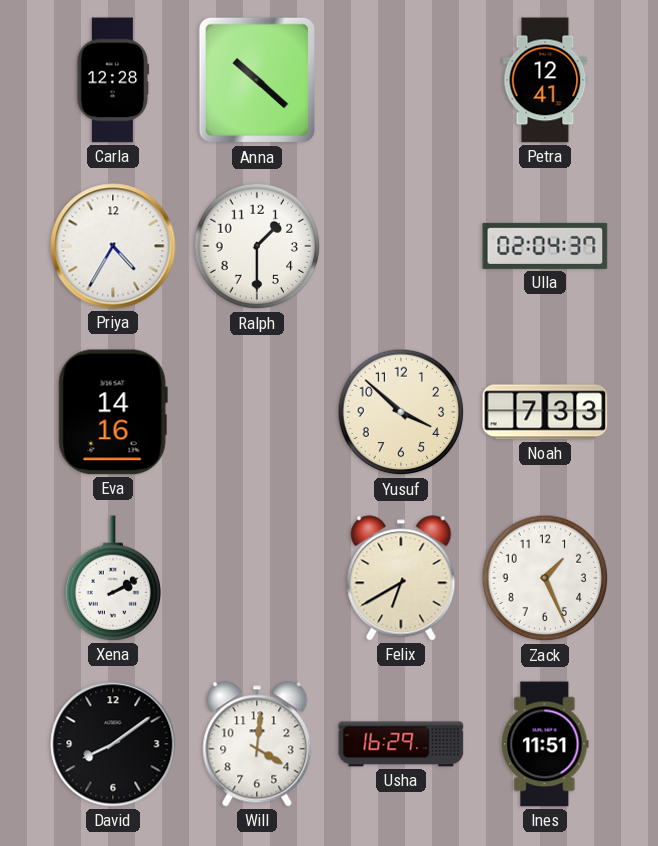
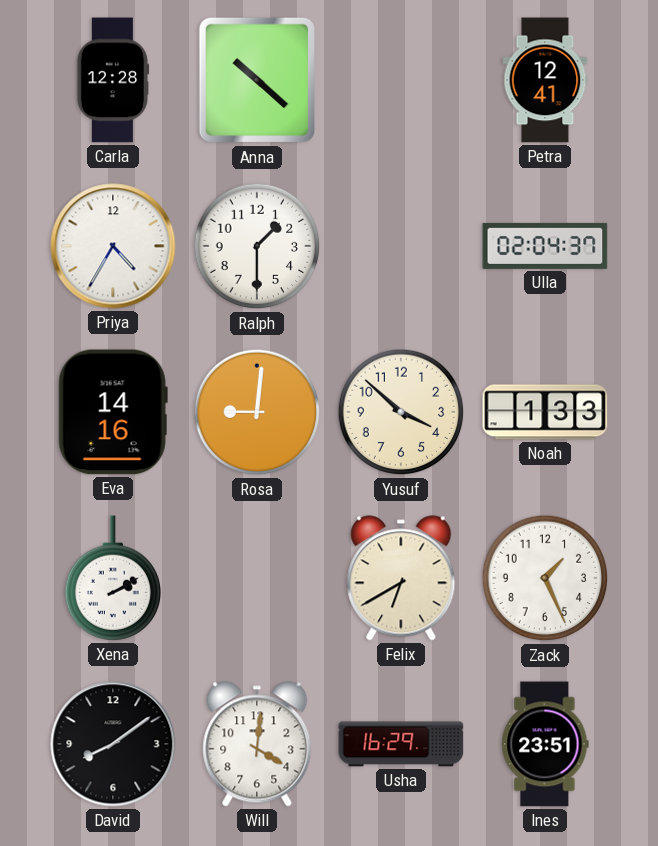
Rosa: none -> 9:01 (257, 412)
Noah: 7:33 -> 1:33 (545, 412)
Ines: 11:51 -> 23:51 (545, 744)
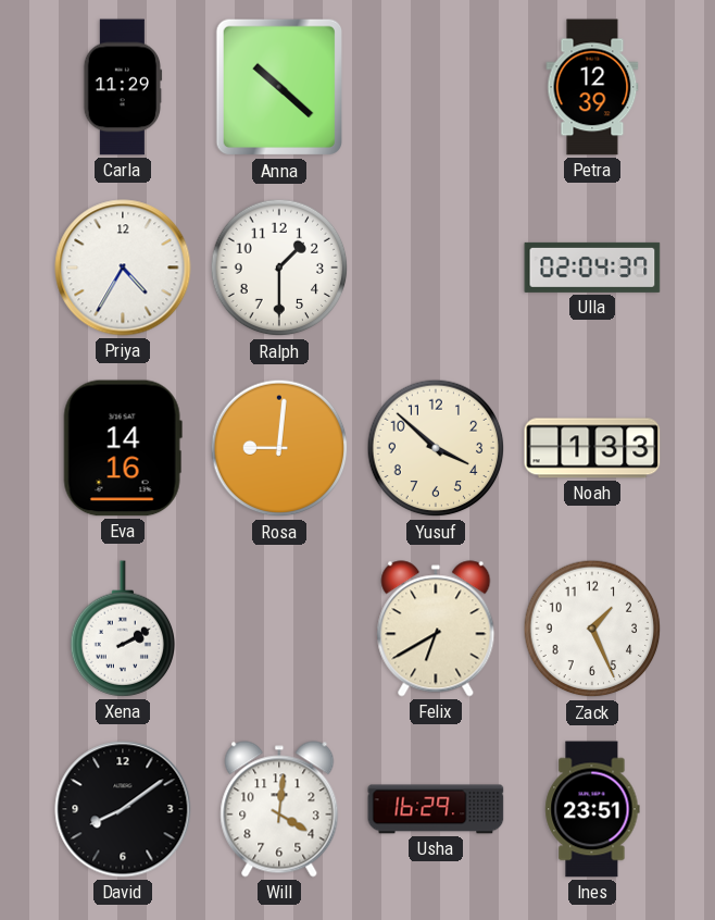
Carla: 12:28 -> 11:29 (123, 87)
Petra: 12:41 -> 12:39 (592, 87)
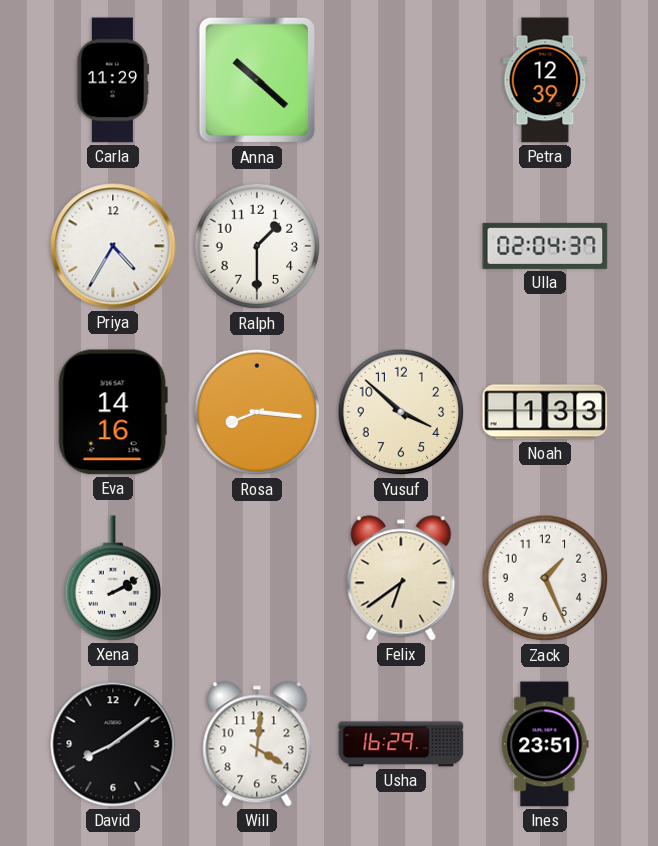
Rosa: 9:01 -> 8:16 (257, 412)
Felix: 6:40 -> 6:39 (401, 578)
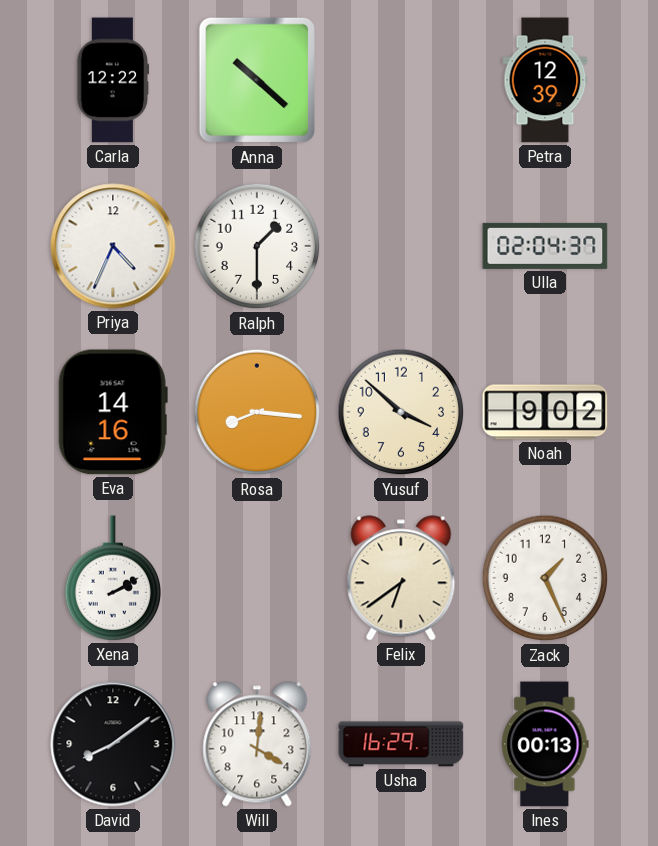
Carla: 11:29 -> 12:22 (113, 80)
Priya: 4:35 -> 4:34 (113, 246)
Noah: 1:33 -> 9:02 (545, 412)
Ines: 23:51 -> 00:13 (545, 744)
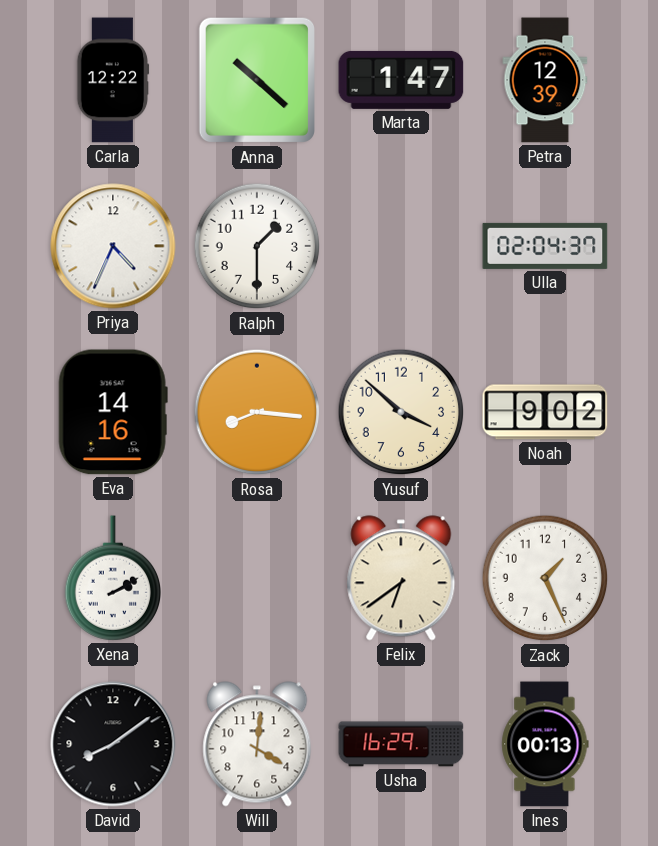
Marta: none -> 1:47 (401, 80)
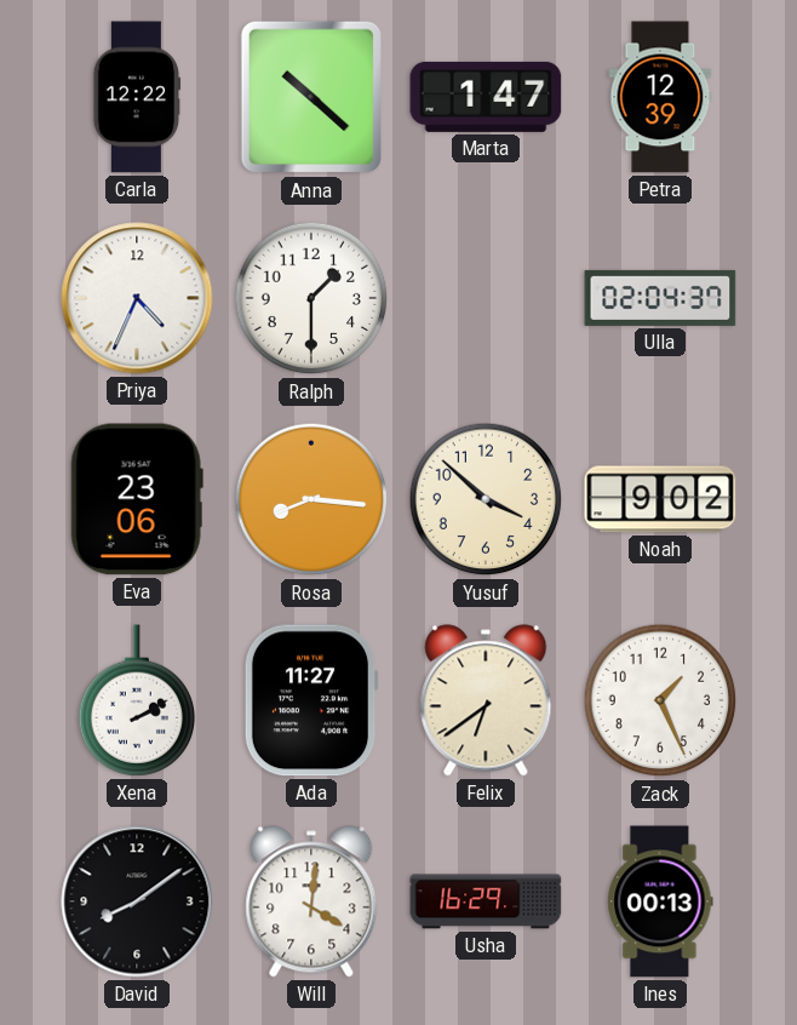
Eva: 14:16 -> 23:06 (137, 499)
Ada: none -> 11:27 (311, 700)
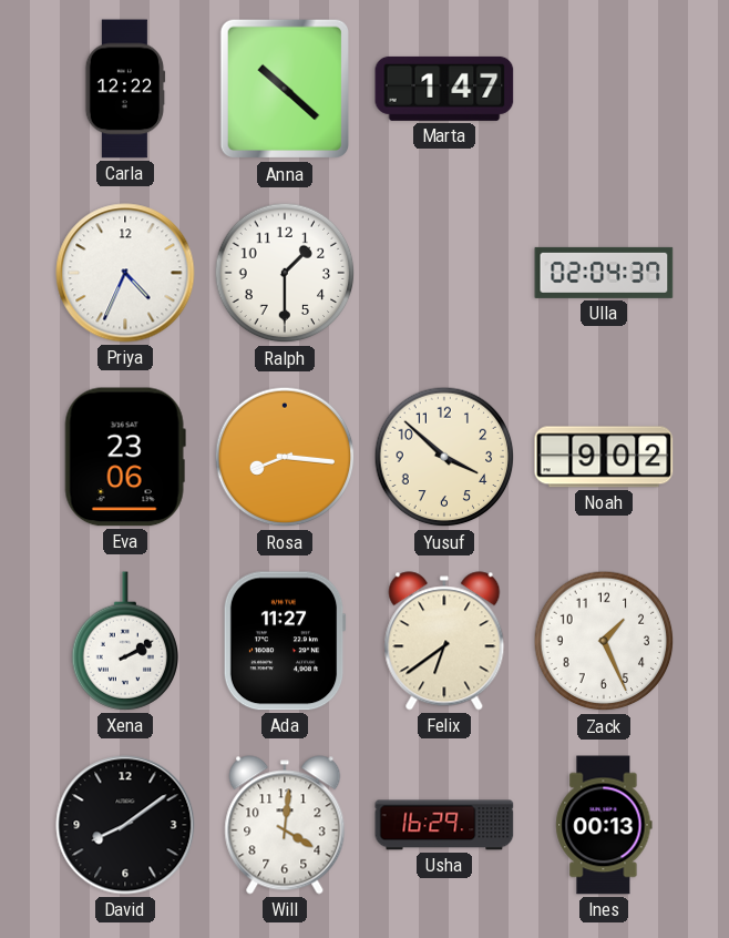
Petra: 12:39 -> none (660, 97)
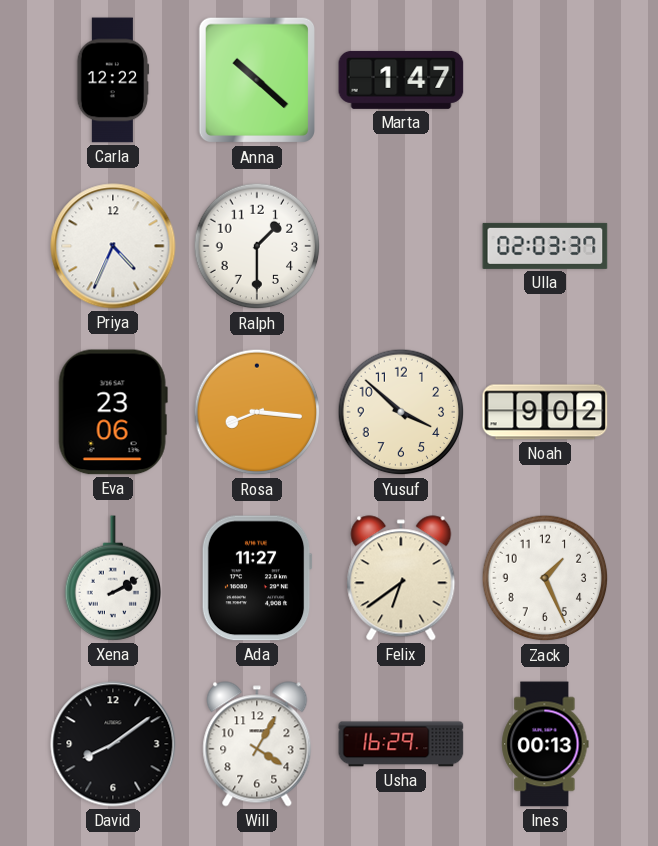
Ulla: 02:04 -> 02:03 (545, 246)
Will: 4:01 -> 4:05 (257, 744)
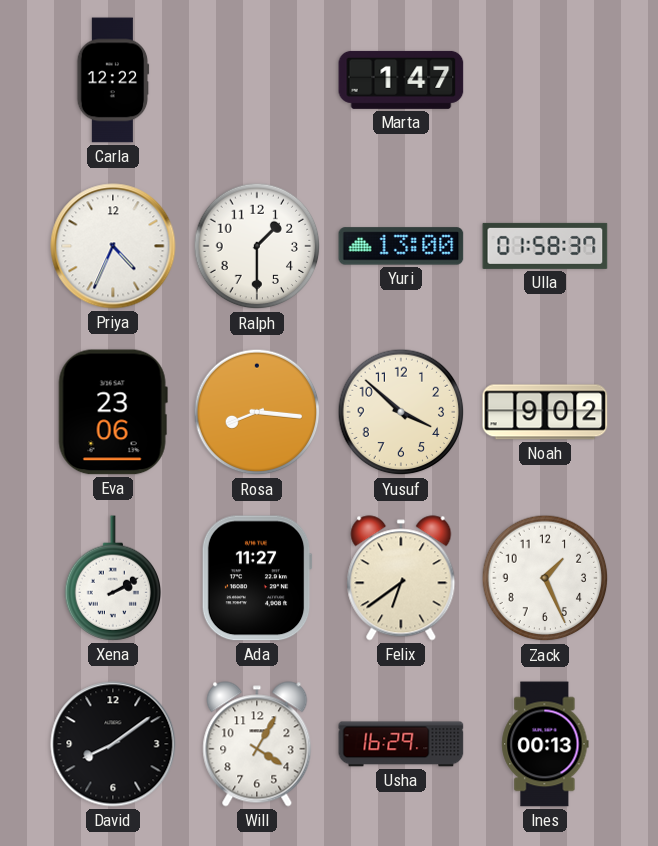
Anna: 10:22 -> none (256, 80)
Yuri: none -> 13:00 (401, 246)
Ulla: 02:03 -> 01:58 (545, 246)
